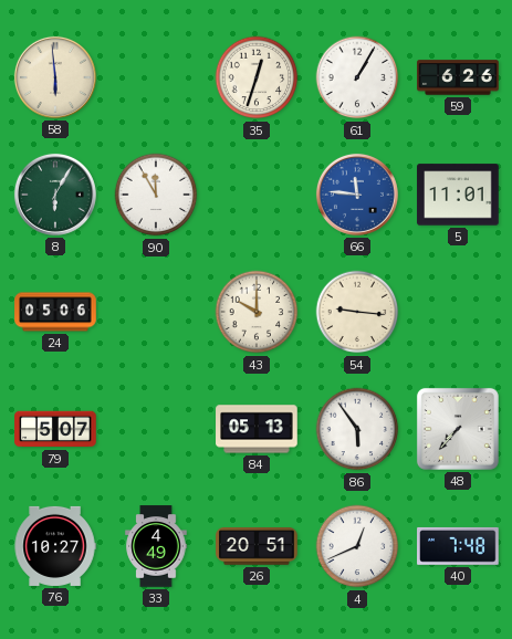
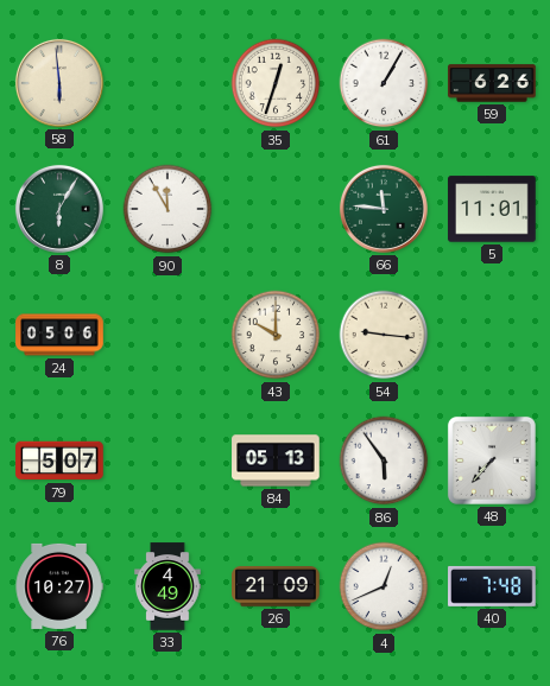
66 dial: blue -> green (384, 209)
26: 20:51 -> 21:09 (276, 586)
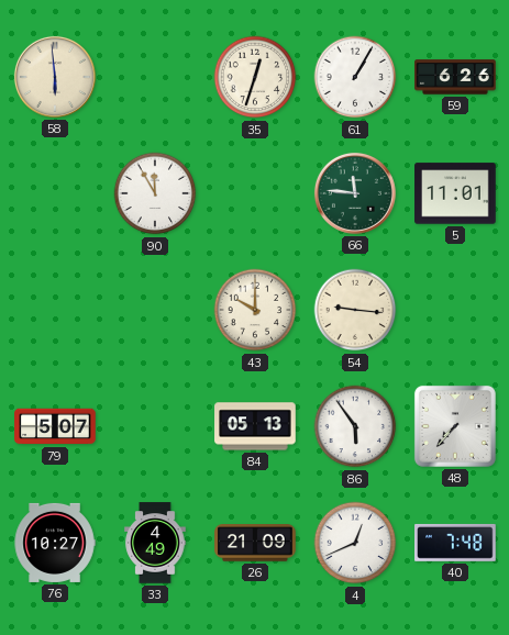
8: 6:05 -> none (59, 209)
24: 05:06 -> none (59, 335)
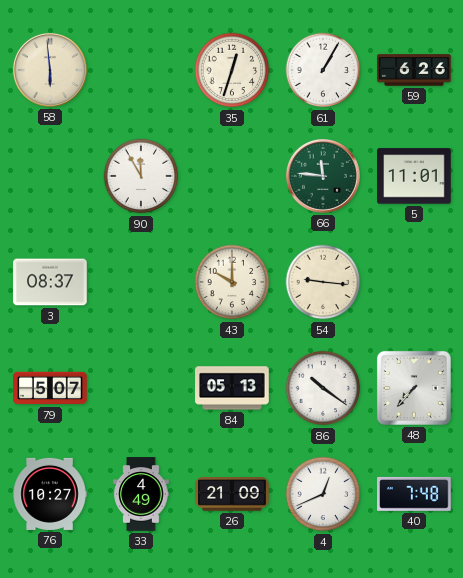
3: none -> 08:37 (50, 282)
86: 5:54 -> 10:21 (323, 388)
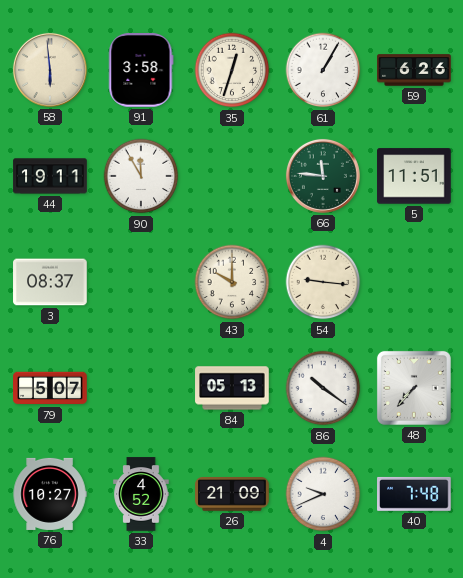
91: none -> 3:58 (141, 70)
44: none -> 19:11 (50, 176)
5: 11:01 -> 11:51 (414, 176)
33: 4:49 -> 4:52 (141, 494)
4: 12:41 -> 9:41 (323, 494)
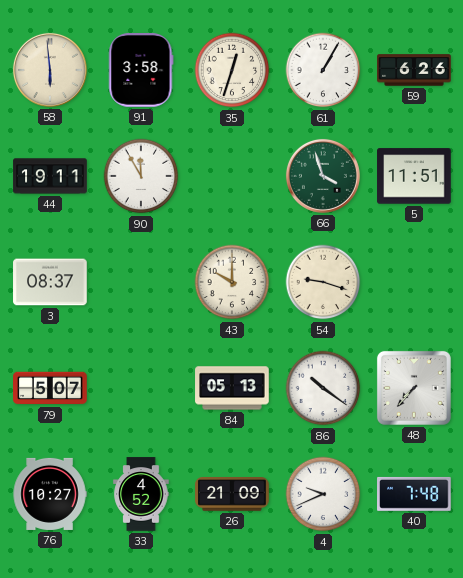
66: 11:46 -> 3:57 (323, 176)
54: 9:16 -> 9:18 (323, 282)
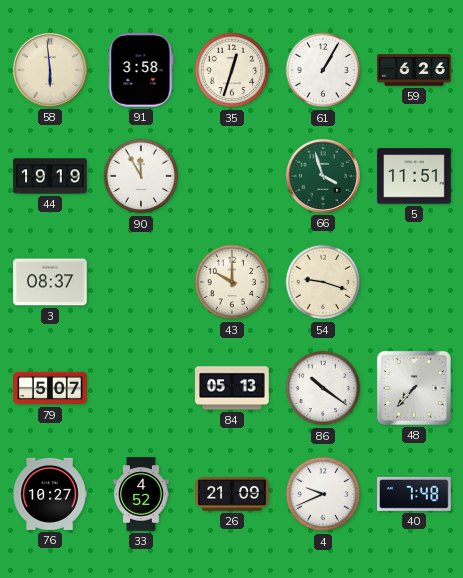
44: 19:11 -> 19:19 (50, 176)
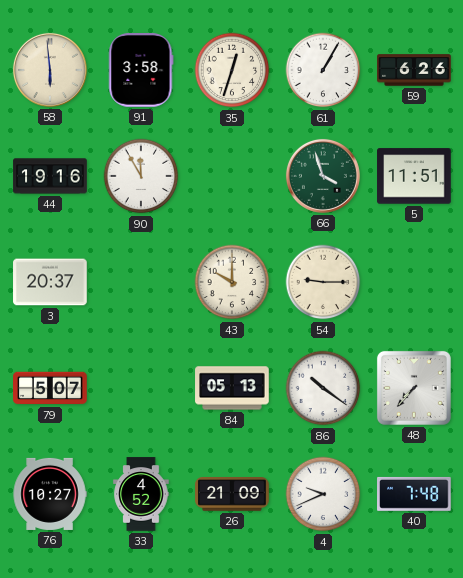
44: 19:19 -> 19:16 (50, 176)
3: 08:37 -> 20:37 (50, 282)
54: 9:18 -> 9:15 (323, 282)
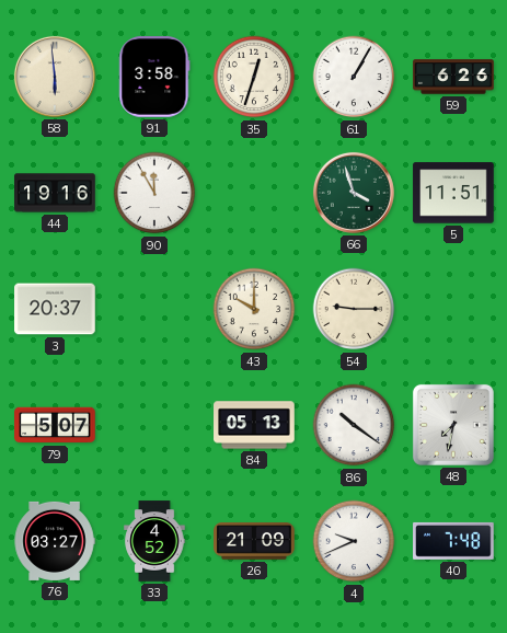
48: 7:37 -> 7:32 (453, 425)
76: 10:27 -> 03:27 (55, 541)
